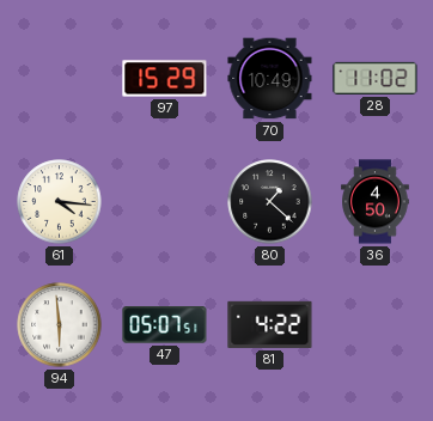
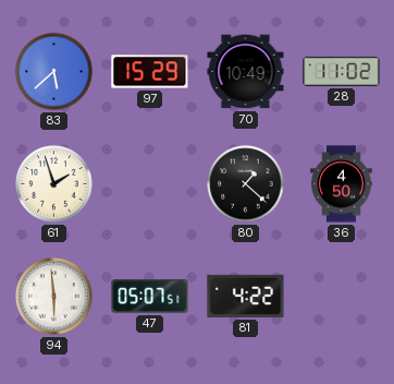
83: none -> 5:38 (54, 72)
61: 4:16 -> 1:57 (54, 184)
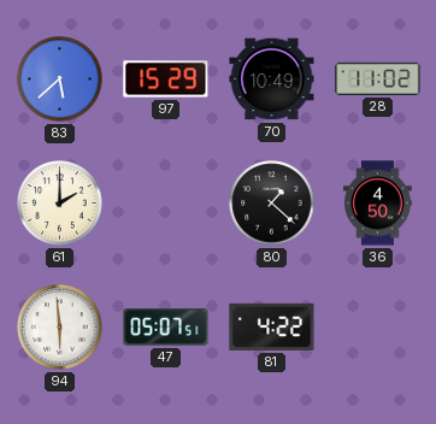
61: 1:57 -> 2:00 (60, 204)
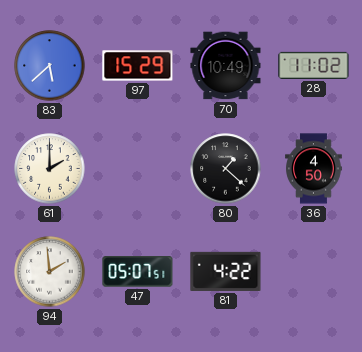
94: 5:59 -> 1:59 (50, 272)
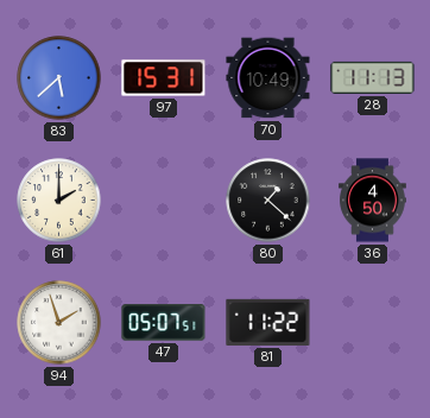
97: 15:29 -> 15:31 (164, 78)
28: 11:02 -> 11:13 (373, 77)
94: 1:59 -> 1:57 (59, 323)
81: 4:22 -> 11:22 (268, 322)
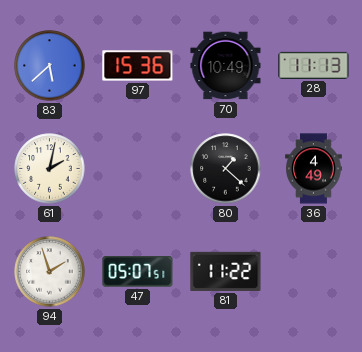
97: 15:31 -> 15:36 (138, 66)
61: 2:00 -> 2:02 (50, 169)
36: 4:50 -> 4:49 (314, 169)
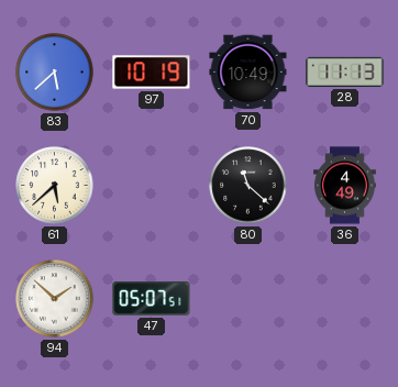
97: 15:36 -> 10:19 (152, 73)
61: 2:02 -> 5:38 (55, 186)
80: 1:22 -> 11:22 (248, 186)
94: 1:57 -> 1:52 (55, 299)
81: 11:22 -> none (226, 271)
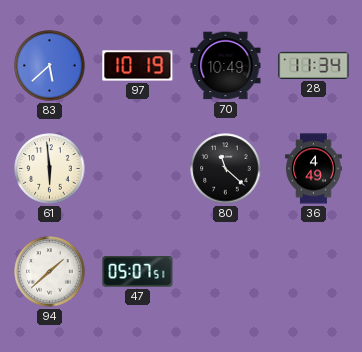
28: 11:13 -> 11:34 (314, 65)
61: 5:38 -> 5:59 (50, 169)
94: 1:52 -> 1:38 (50, 272)
